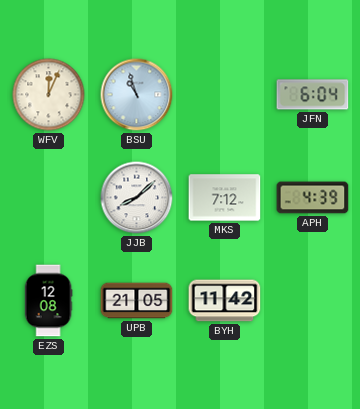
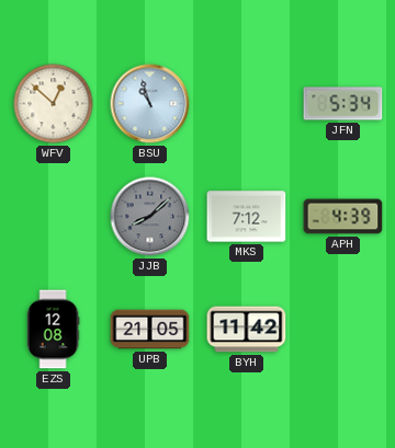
WFV: 12:04 -> 12:52 (54, 104)
JFN: 6:04 -> 5:34 (343, 104)
JJB dial: white -> grey (150, 217)
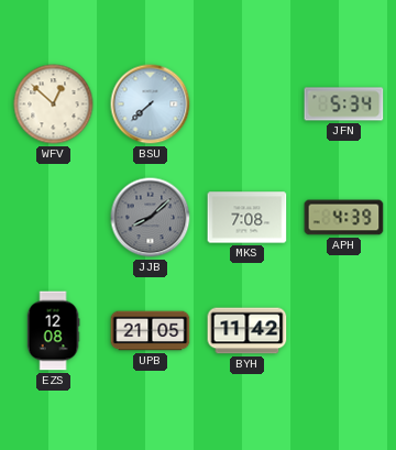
BSU: 10:57 -> 7:38 (151, 105)
MKS: 7:12 -> 7:08 (248, 218)
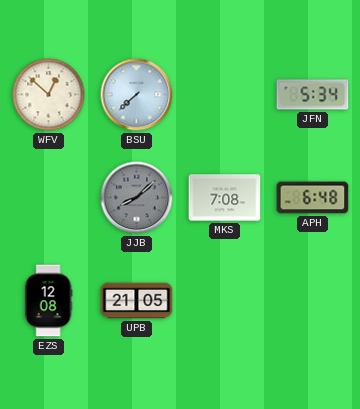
APH: 4:39 -> 6:48 (313, 198)
BYH: 11:42 -> none (248, 331)
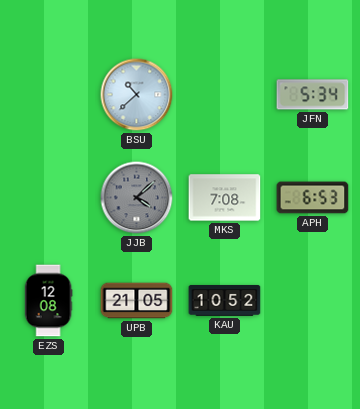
WFV: 12:52 -> none (49, 95)
BSU: 7:38 -> 10:38 (137, 95)
JJB: 8:08 -> 4:08 (137, 198)
APH: 6:48 -> 6:53 (313, 198)
KAU: none -> 10:52 (225, 300)
